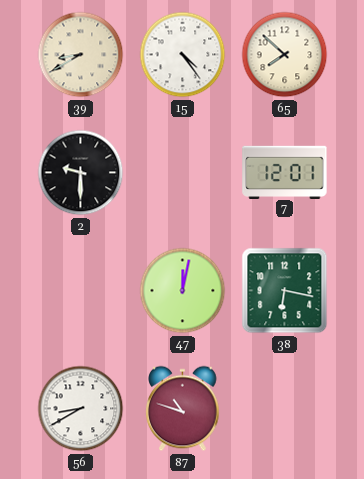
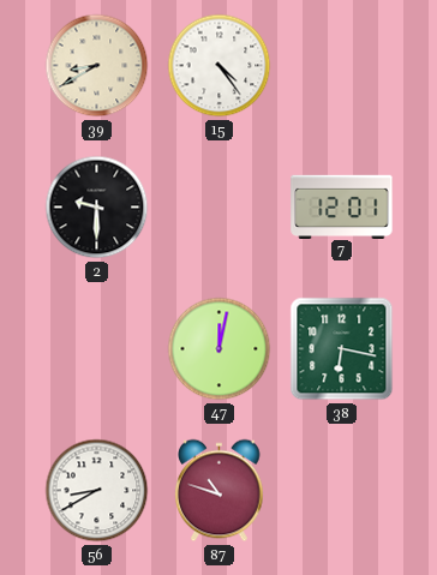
65: 7:52 -> none (285, 55)
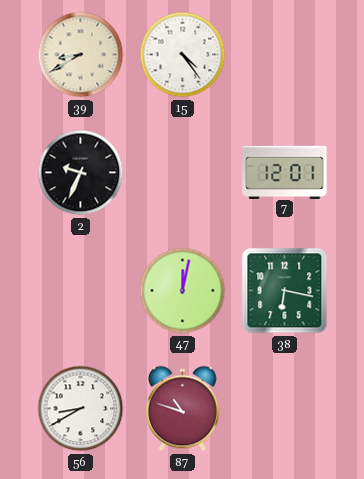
2: 9:30 -> 9:34 (81, 173)
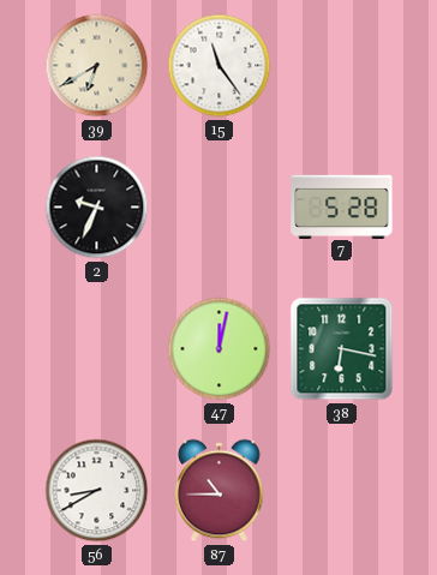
39: 8:40 -> 6:40 (97, 66)
15: 4:24 -> 11:24 (220, 66)
7: 12:01 -> 5:28 (342, 206)
87: 10:48 -> 10:45 (220, 491)
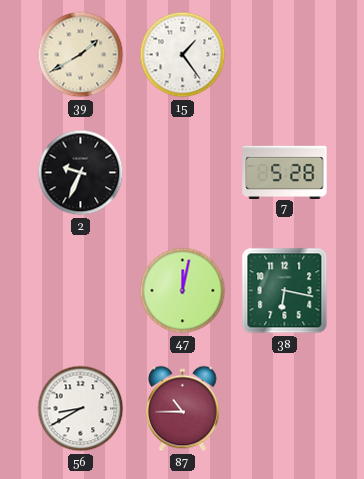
39: 6:40 -> 1:40 (81, 55)
15: 11:24 -> 1:24 (183, 55)
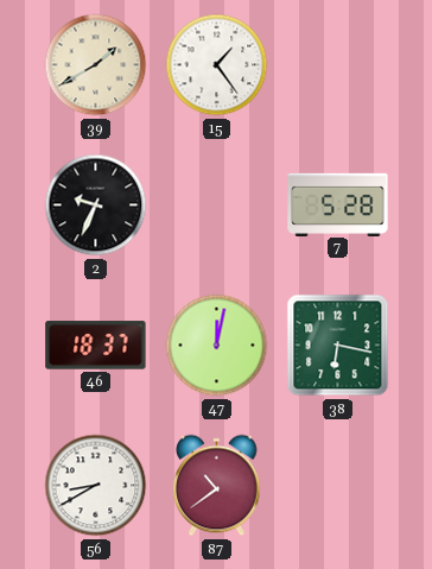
46: none -> 18:37 (96, 346)
87: 10:45 -> 10:39 (217, 486)
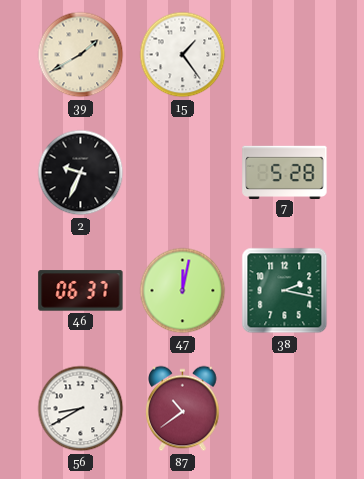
46: 18:37 -> 06:37 (81, 291)
38: 6:17 -> 2:17 (285, 291)
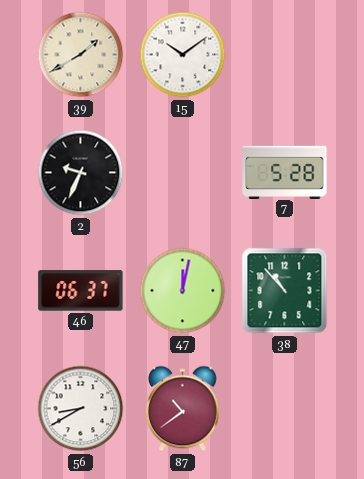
15: 1:24 -> 10:09 (183, 55)
38: 2:17 -> 10:53 (285, 291)
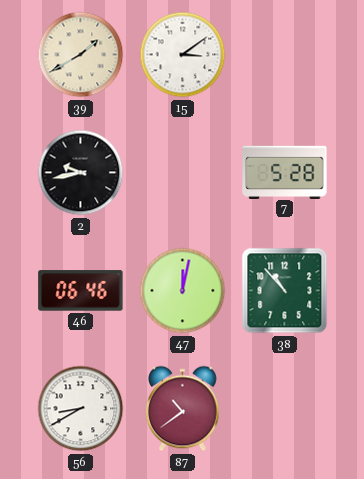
15: 10:09 -> 3:09 (183, 55)
2: 9:34 -> 9:43 (81, 173)
46: 06:37 -> 06:46 (81, 291)
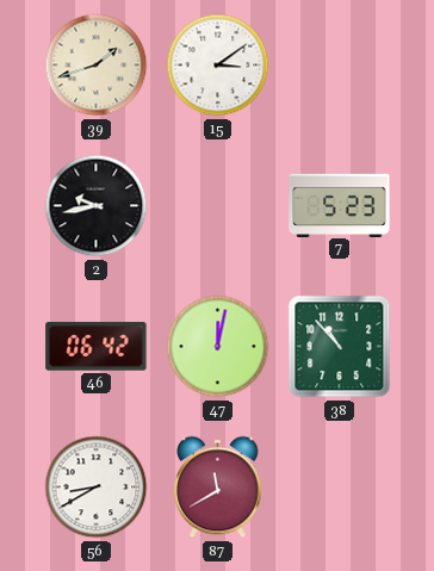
39: 1:40 -> 1:42 (97, 66)
7: 5:28 -> 5:23 (340, 205)
46: 06:46 -> 06:42 (97, 347)
87: 10:39 -> 11:40 (218, 488)
